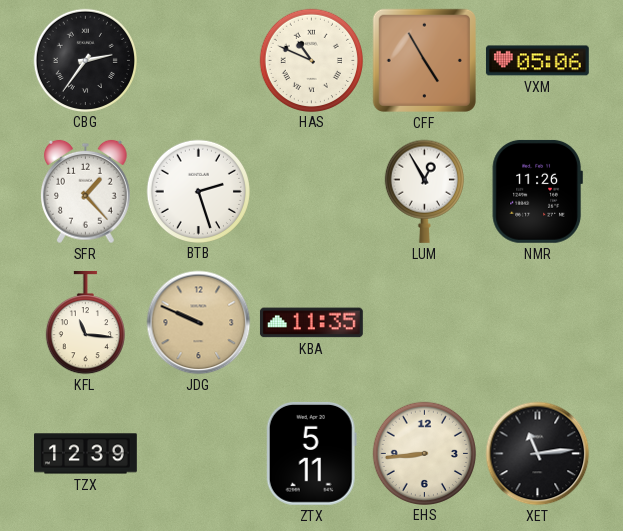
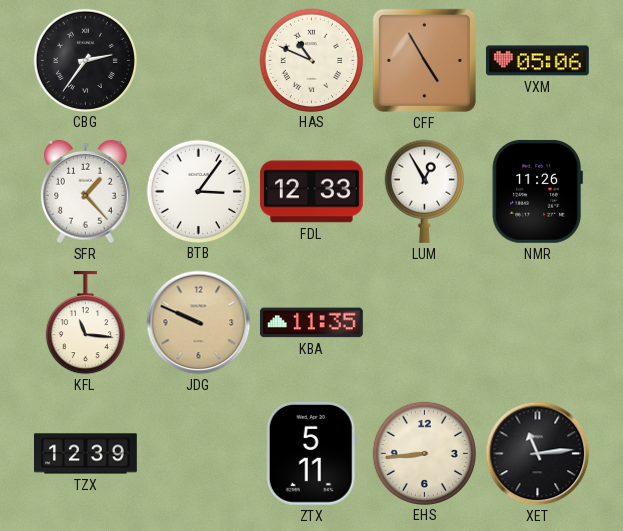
BTB: 2:27 -> 3:06 (198, 191)
FDL: none -> 12:33 (311, 192)
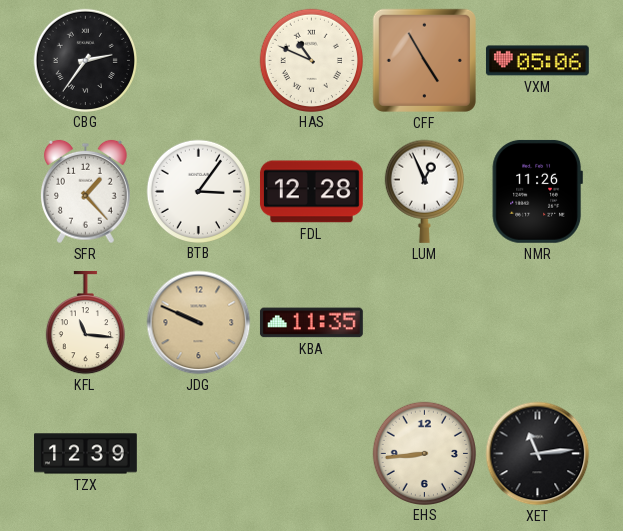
FDL: 12:33 -> 12:28 (311, 192)
LUM: 12:55 -> 12:56 (424, 191)
ZTX: 5:11 -> none (311, 453)
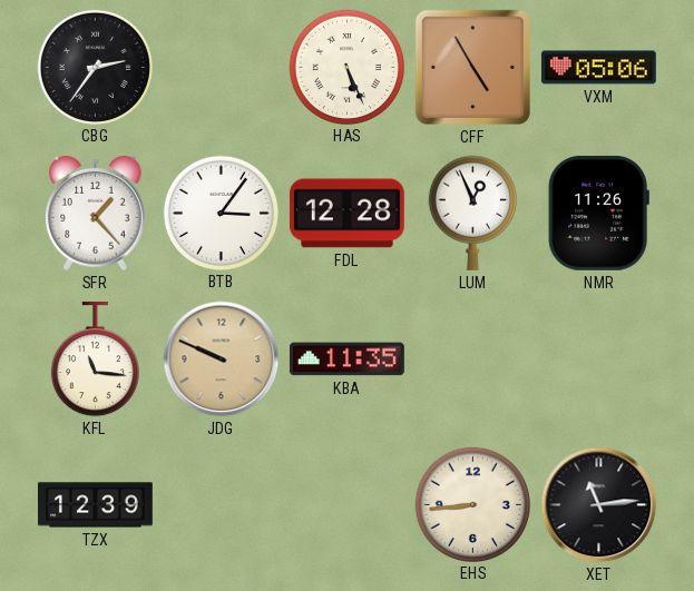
HAS: 10:49 -> 5:26 (346, 67)
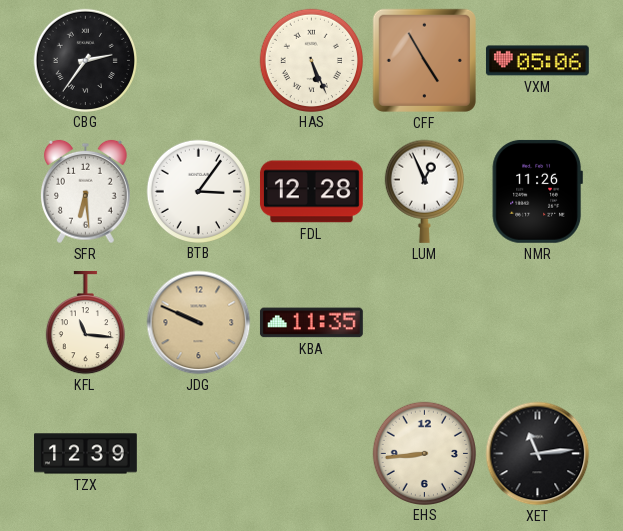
SFR: 1:23 -> 6:29 (86, 192)
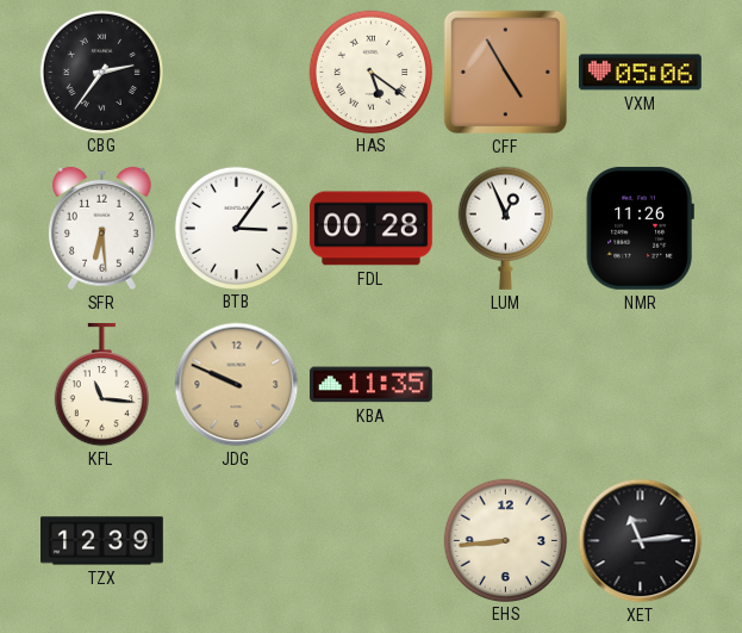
HAS: 5:26 -> 5:21 (370, 72)
FDL: 12:28 -> 00:28 (370, 229)
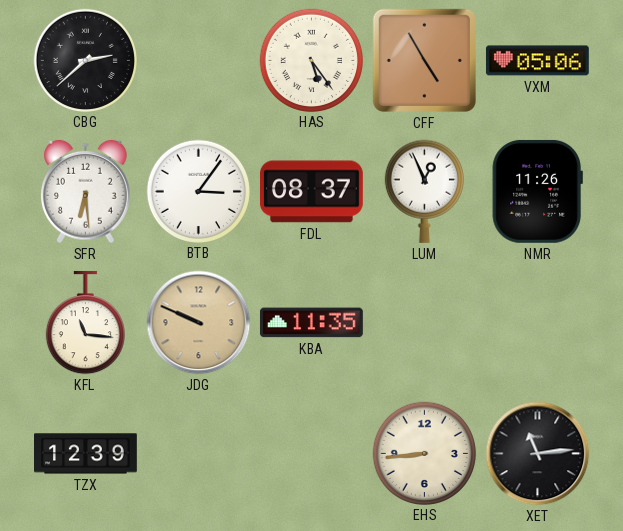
CBG: 2:36 -> 2:38 (85, 60)
HAS: 5:21 -> 5:24 (311, 60)
FDL: 00:28 -> 08:37 (311, 192)
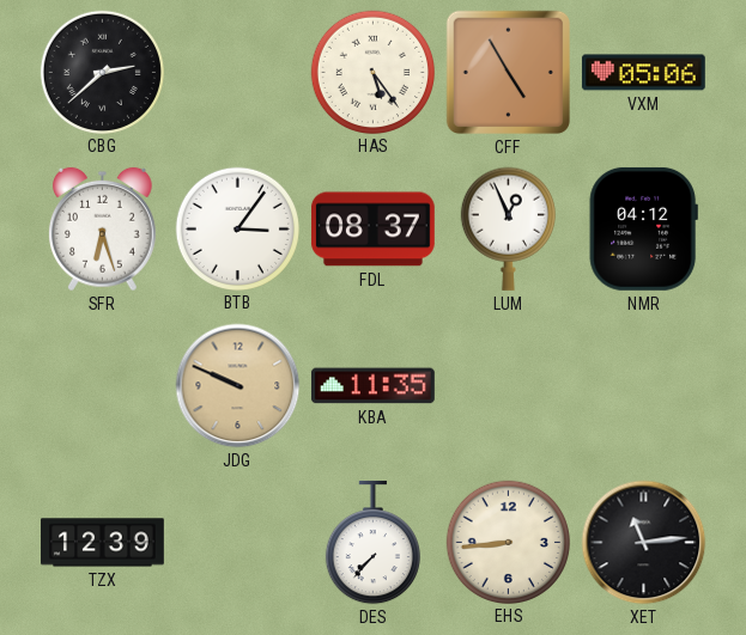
SFR: 6:29 -> 6:27 (103, 230)
NMR: 11:26 -> 04:12 (643, 228)
KFL: 11:16 -> none (85, 323)
DES: none -> 7:37 (372, 543)
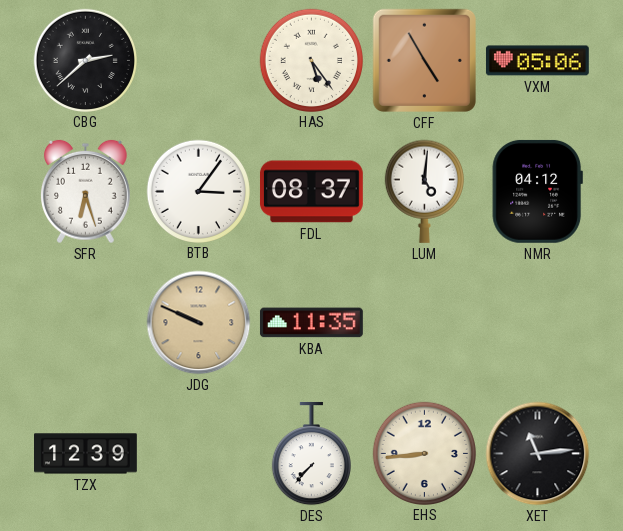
LUM: 12:56 -> 5:01 (424, 191)
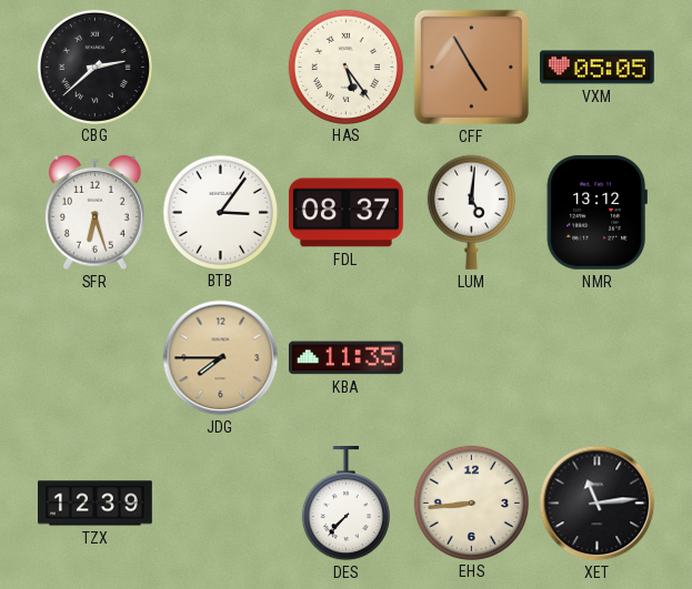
VXM: 05:06 -> 05:05 (596, 68)
NMR: 04:12 -> 13:12 (596, 212)
JDG: 9:49 -> 7:45 (221, 358)
